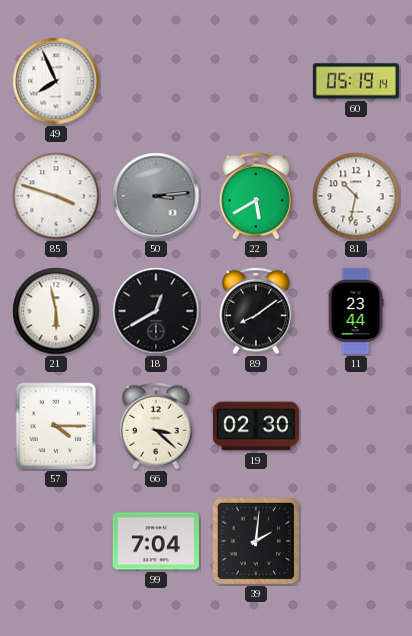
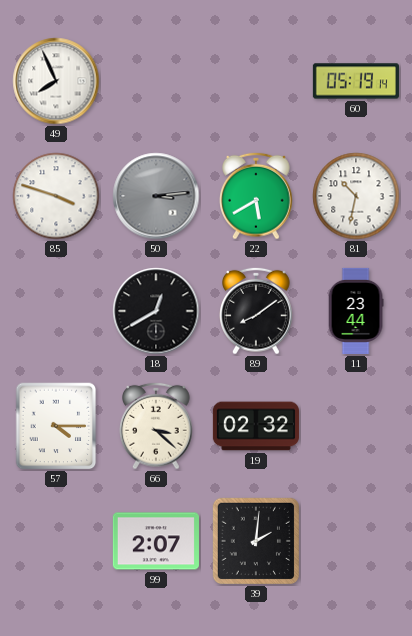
21: 5:58 -> none (56, 311)
19: 02:30 -> 02:32 (256, 426)
99: 7:04 -> 2:07 (156, 541)
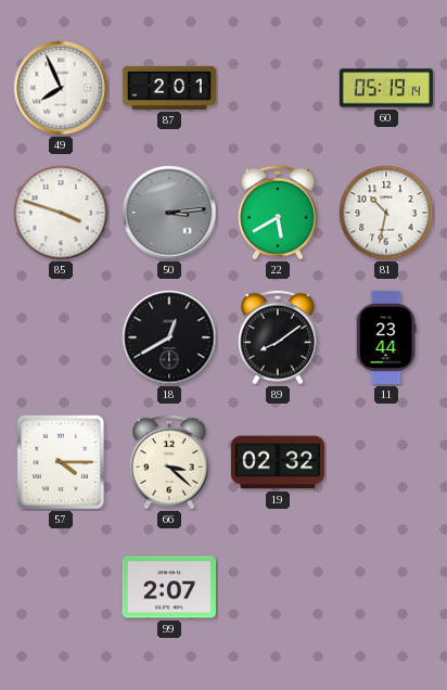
87: none -> 2:01 (169, 88)
39: 2:01 -> none (256, 541)
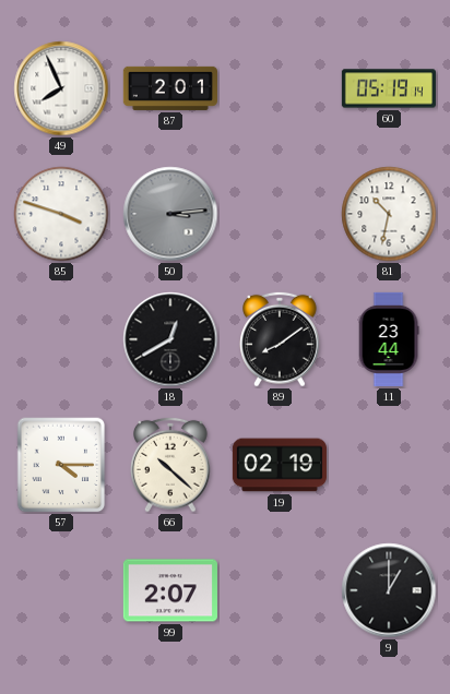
22: 5:40 -> none (279, 213)
66: 3:22 -> 10:22 (171, 465)
19: 02:32 -> 02:19 (280, 465)
9: none -> 1:00 (389, 590)
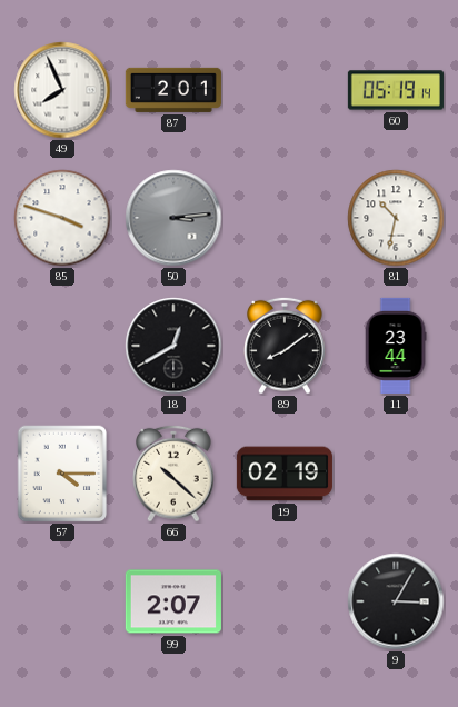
9: 1:00 -> 3:05 (396, 601)
